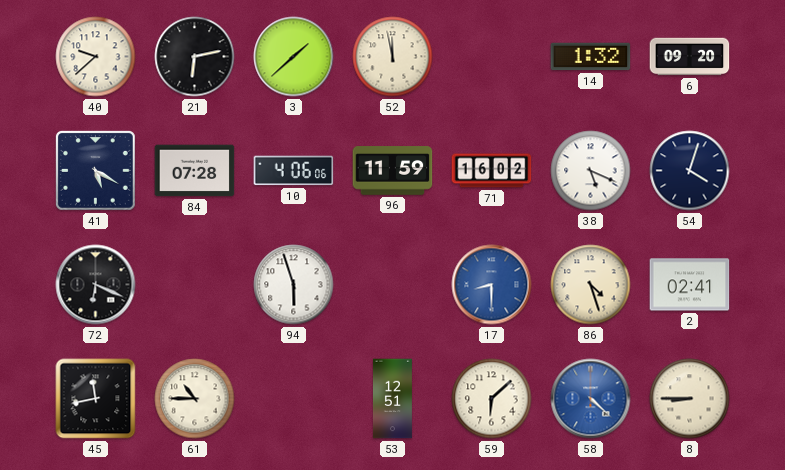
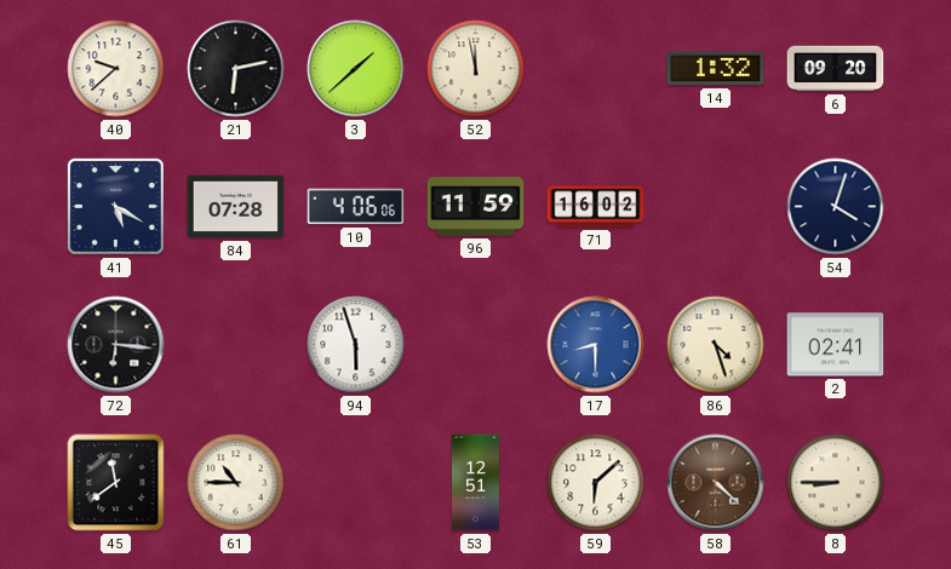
38: 5:19 -> none (591, 171)
72: 6:19 -> 6:16 (116, 345)
45: 11:43 -> 11:39 (116, 483)
58 dial: blue -> brown (716, 483)
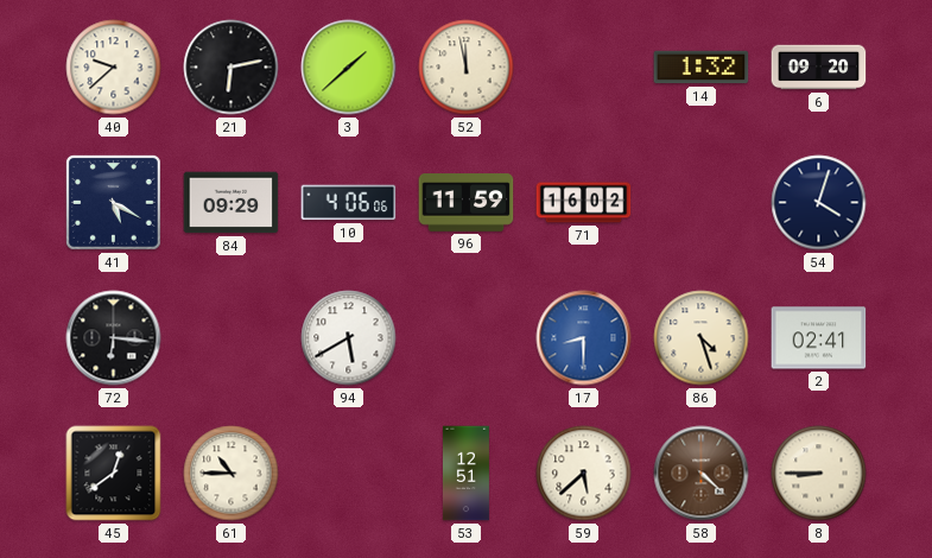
84: 07:28 -> 09:29 (232, 203)
94: 5:57 -> 5:40 (349, 338)
45: 11:39 -> 12:39 (114, 474)
59: 6:08 -> 5:38 (584, 474)
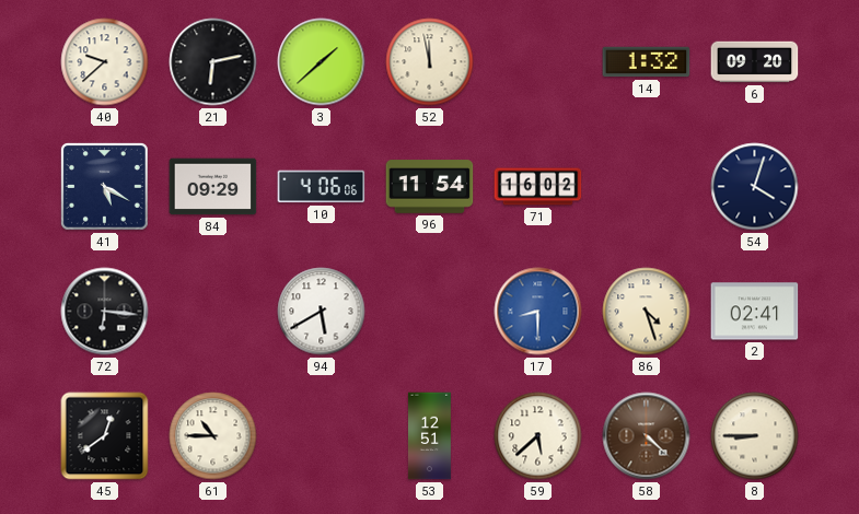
96: 11:59 -> 11:54 (430, 187)
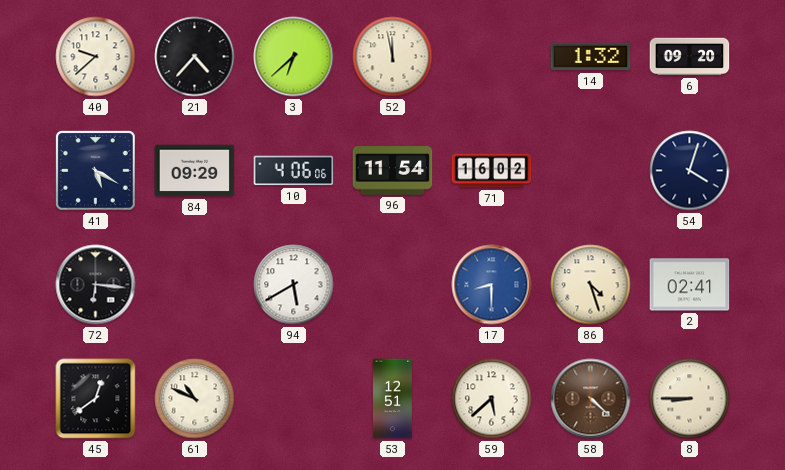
21: 6:13 -> 4:37 (195, 57)
3: 1:38 -> 6:38 (294, 57)
61: 10:45 -> 10:49 (195, 399)
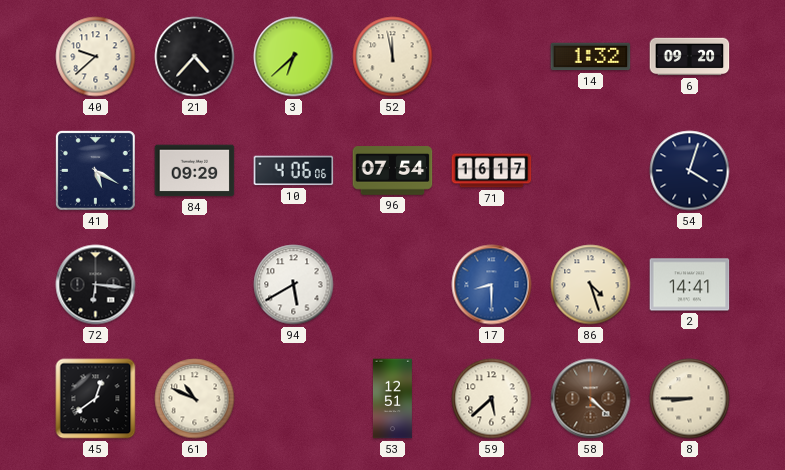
96: 11:54 -> 07:54 (393, 171)
71: 16:02 -> 16:17 (492, 171)
2: 02:41 -> 14:41 (690, 285)
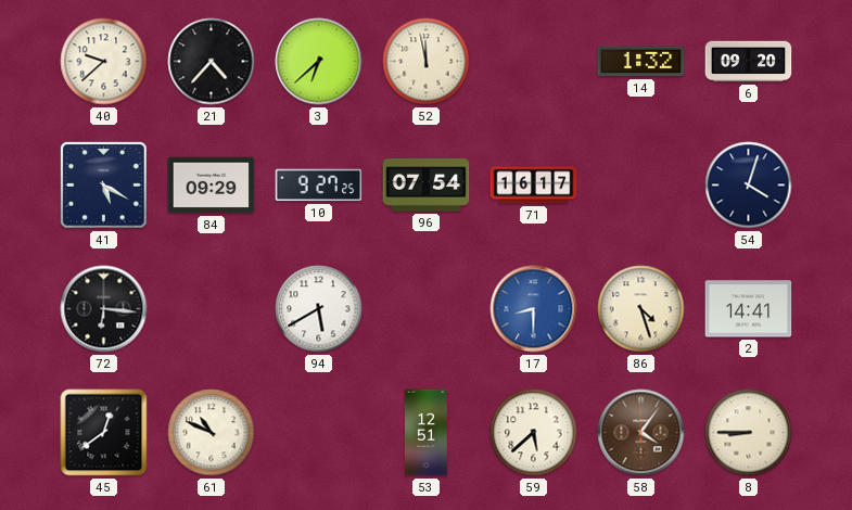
10: 4:06 -> 9:27 (319, 186)
58: 4:22 -> 4:06 (641, 433)
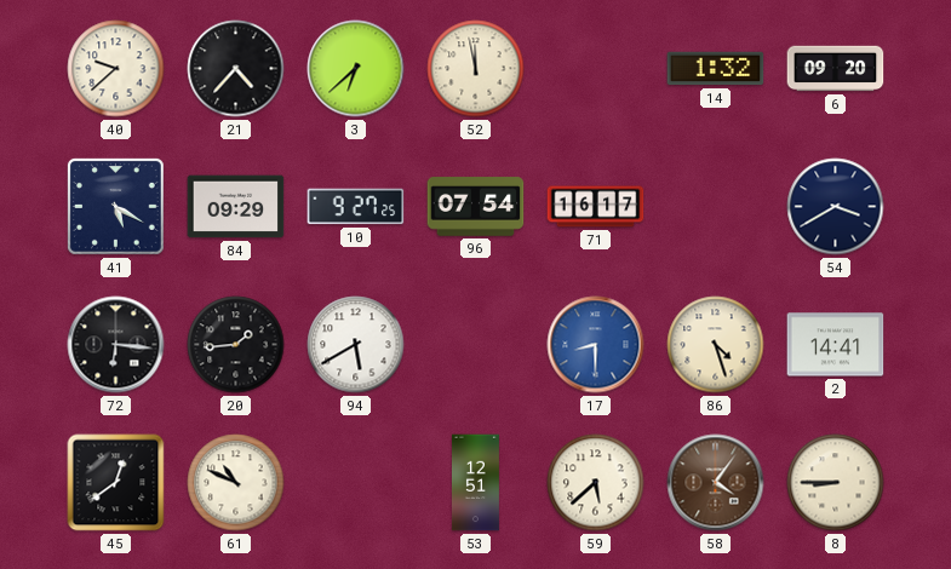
54: 4:03 -> 3:40 (836, 207)
20: none -> 1:44 (236, 345)
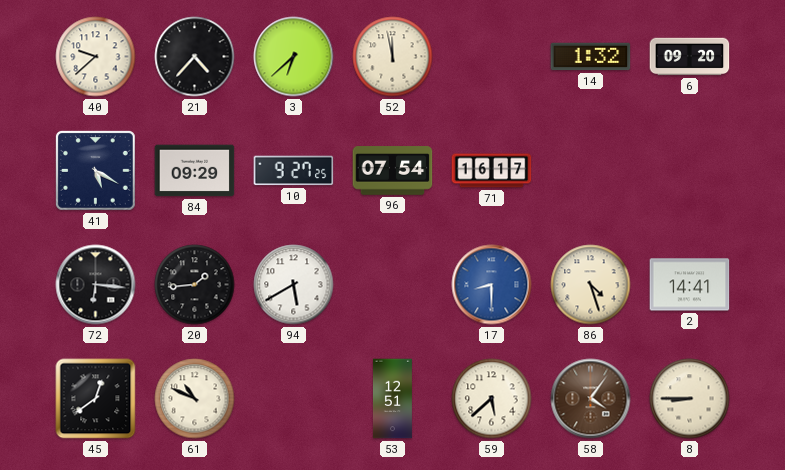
54: 3:40 -> none (836, 207)
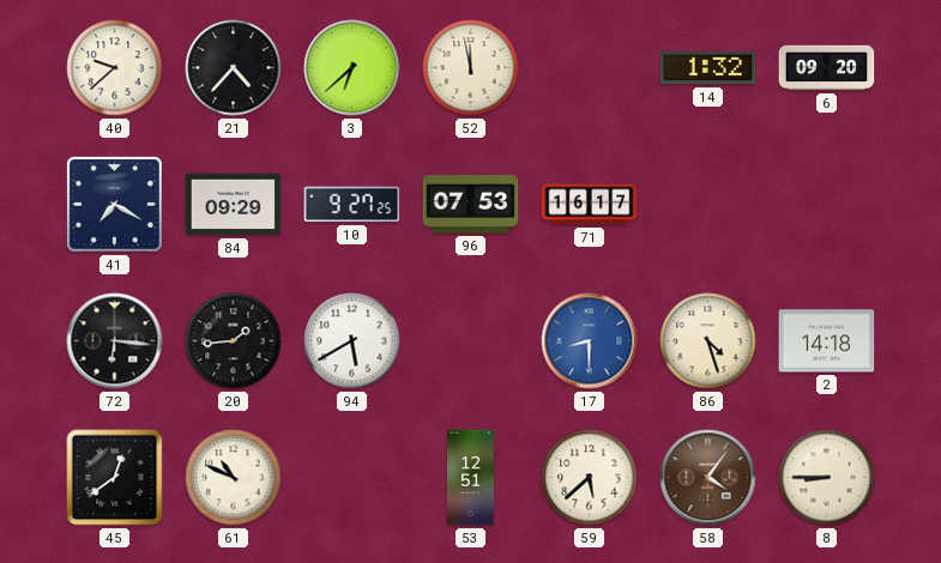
41: 5:20 -> 7:20 (114, 204)
96: 07:54 -> 07:53 (471, 205)
2: 14:41 -> 14:18 (827, 341)
